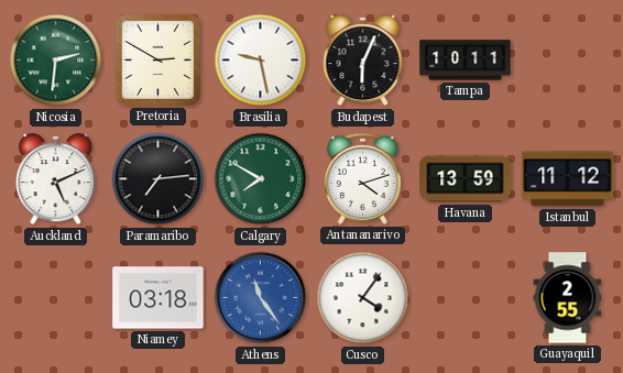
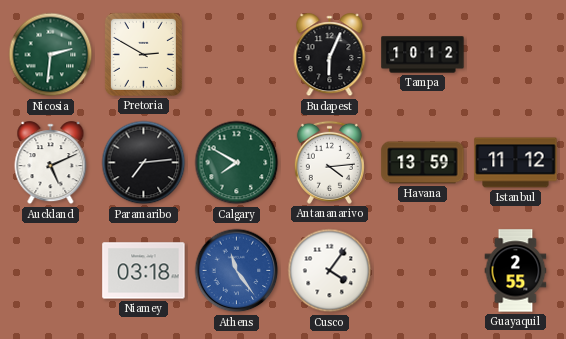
Brasilia: 9:28 -> none (261, 61)
Tampa: 10:11 -> 10:12 (423, 55)
Antananarivo: 4:12 -> 4:14 (329, 162)
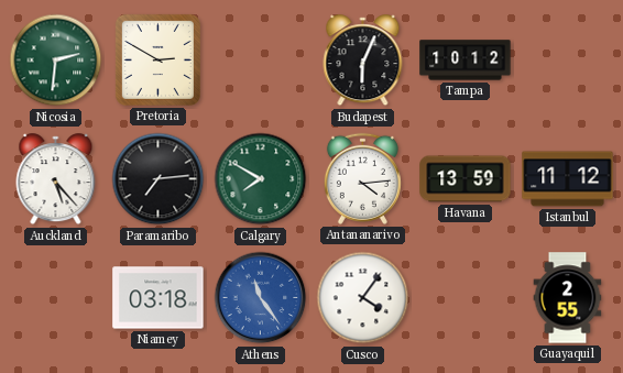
Auckland: 5:11 -> 5:23 (56, 179)
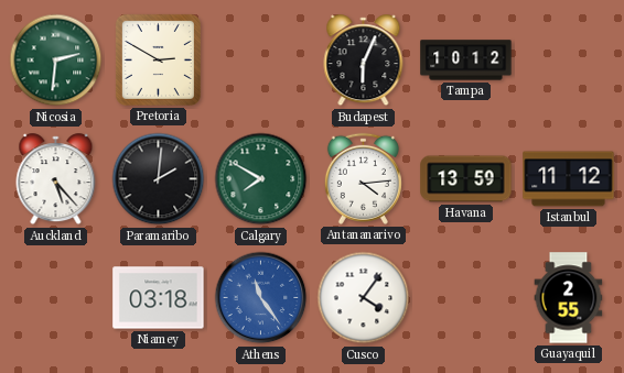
Paramaribo: 7:14 -> 2:01 (159, 179)
